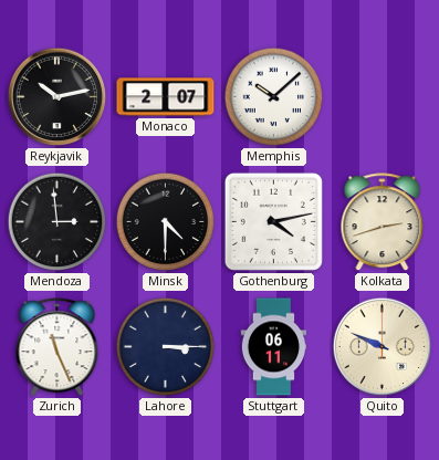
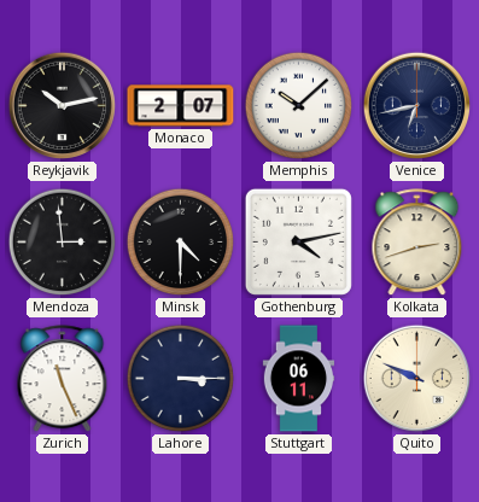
Venice: none -> 6:43 (417, 106)
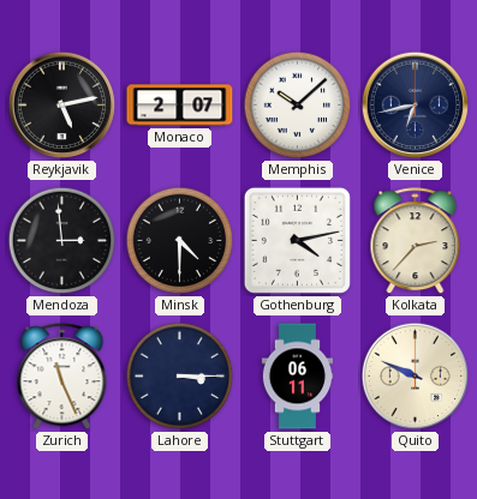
Reykjavik: 10:13 -> 5:13 (62, 106)
Kolkata: 2:42 -> 2:37 (416, 241)
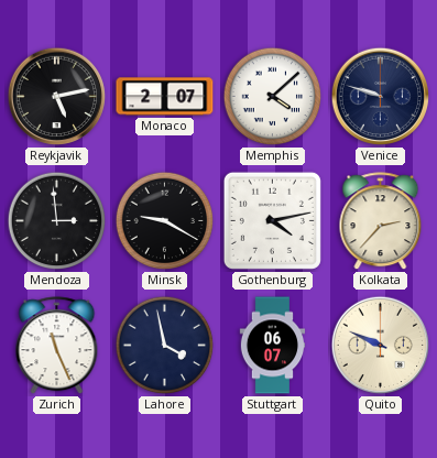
Memphis: 10:08 -> 4:08 (273, 97)
Venice: 6:43 -> 9:48 (381, 97)
Minsk: 4:30 -> 9:20 (165, 221)
Lahore: 3:15 -> 3:58 (165, 346)
Stuttgart: 06:11 -> 06:07 (273, 346)
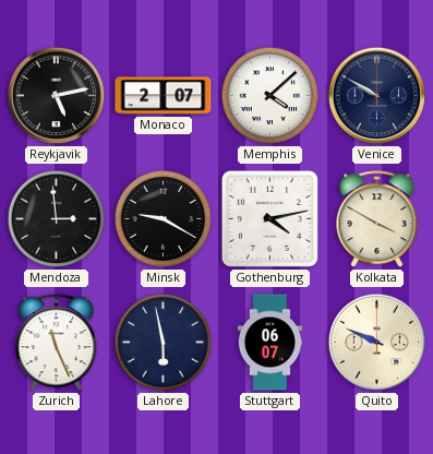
Venice: 9:48 -> 9:50 (377, 96)
Kolkata: 2:37 -> 3:50 (377, 219)
Lahore: 3:58 -> 5:58 (164, 343)
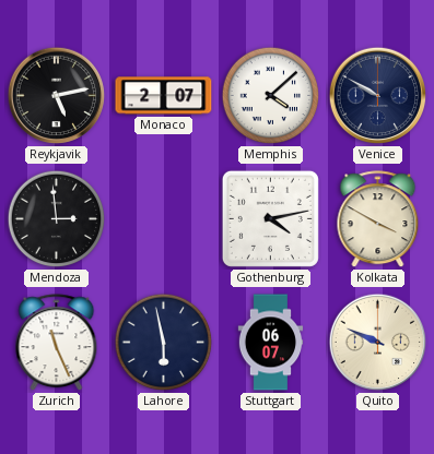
Minsk: 9:20 -> none (164, 219)
